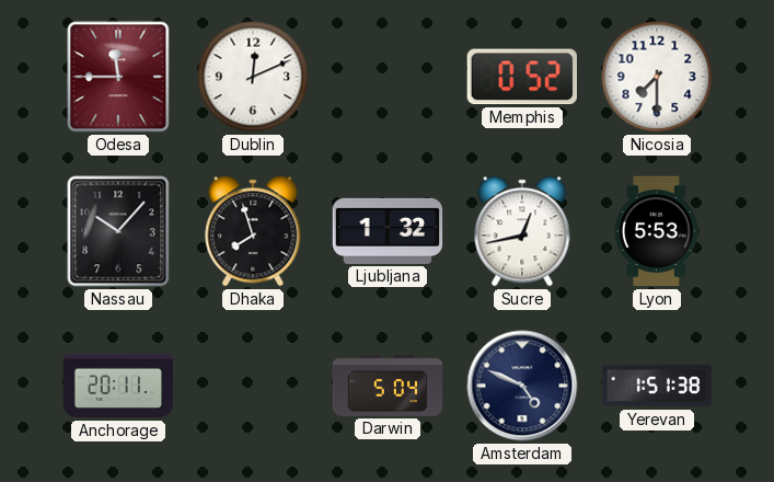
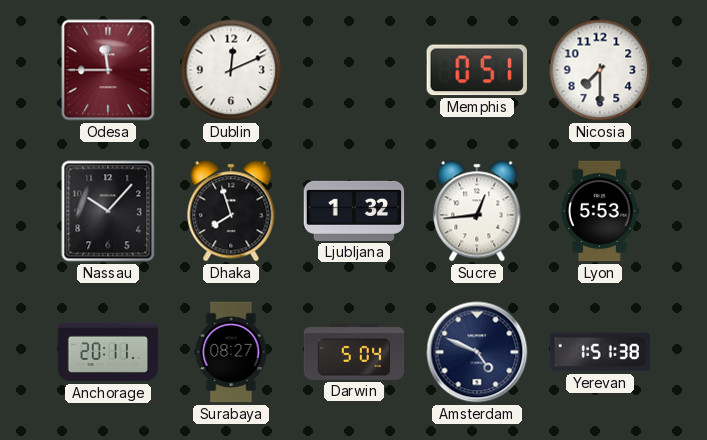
Memphis: 0:52 -> 0:51 (477, 70)
Sucre: 12:43 -> 12:44 (477, 211)
Surabaya: none -> 08:27 (231, 352)
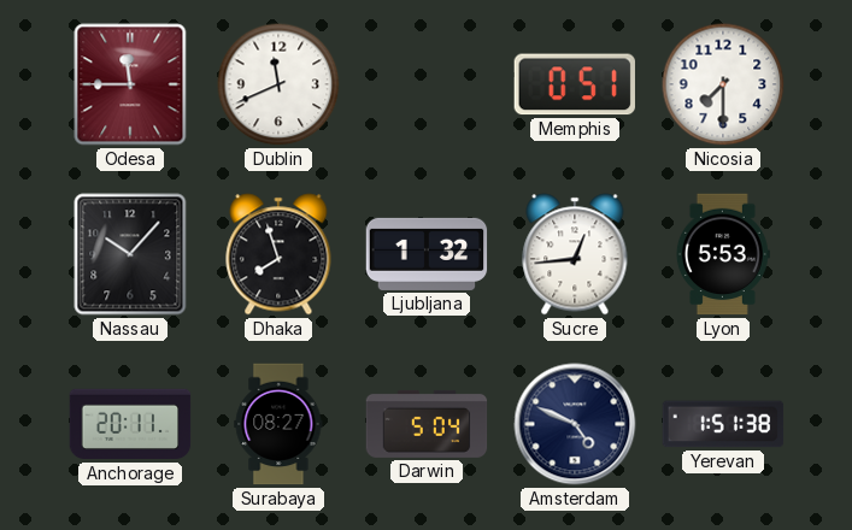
Dublin: 12:11 -> 11:41 (278, 84)
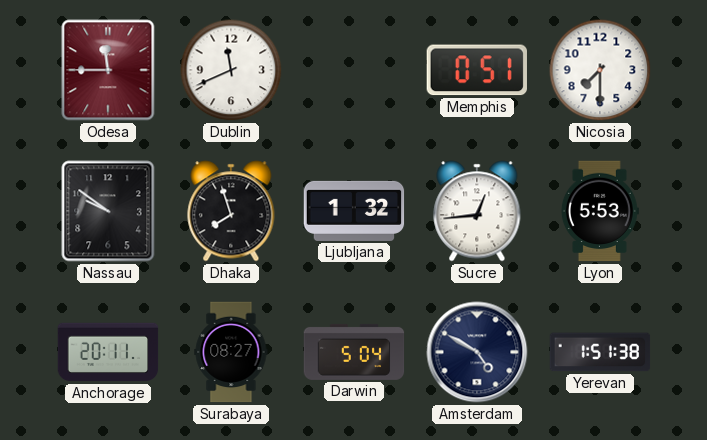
Nassau: 10:07 -> 9:51 (108, 211)
Amsterdam: 4:49 -> 4:50 (477, 352)
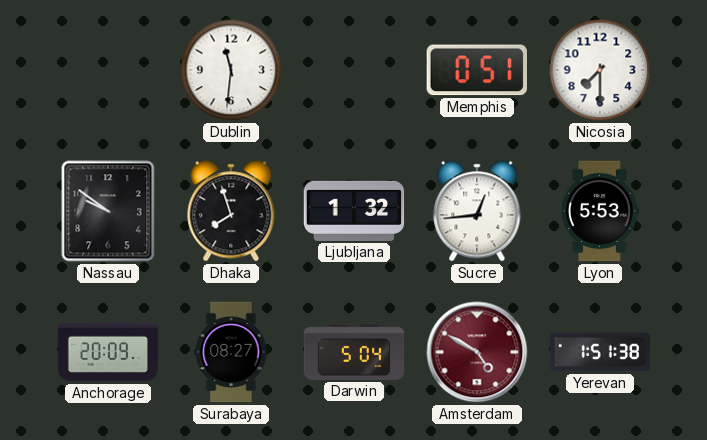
Odesa: 11:45 -> none (108, 70)
Dublin: 11:41 -> 11:31 (231, 70)
Anchorage: 20:11 -> 20:09 (108, 352)
Amsterdam dial: navy -> burgundy (477, 352)
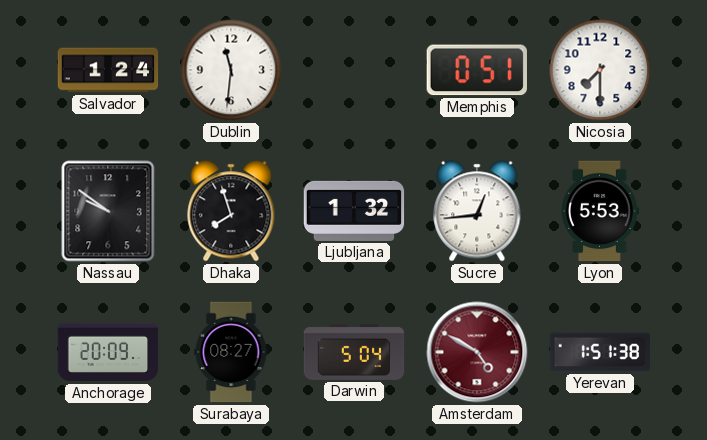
Salvador: none -> 1:24 (108, 70)
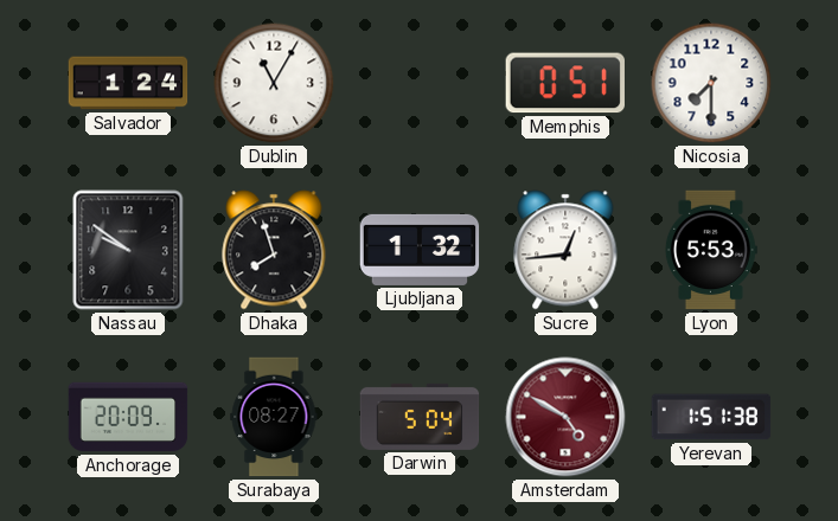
Dublin: 11:31 -> 11:05 (274, 83)
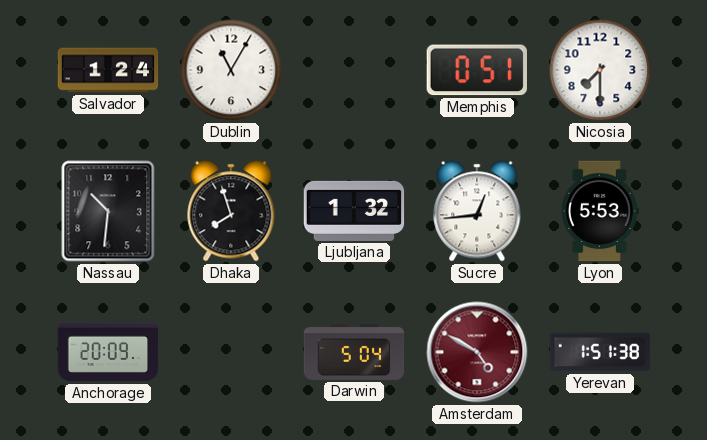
Nassau: 9:51 -> 10:31 (108, 211)
Surabaya: 08:27 -> none (274, 417)
